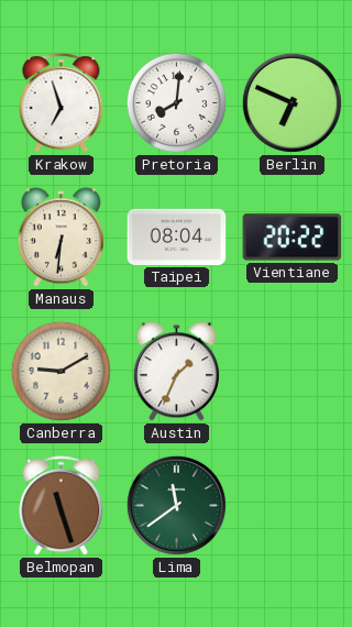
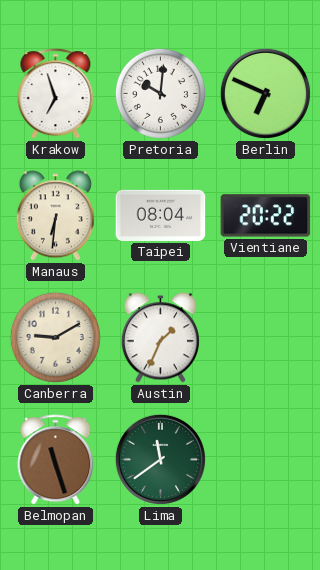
Pretoria: 8:01 -> 10:01 (160, 93)
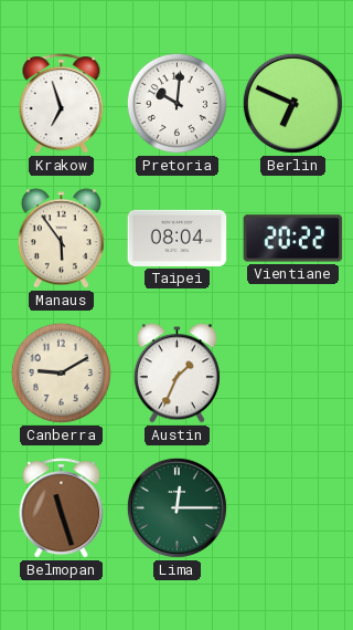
Manaus: 6:31 -> 5:54 (61, 239)
Lima: 11:39 -> 12:15 (176, 507)
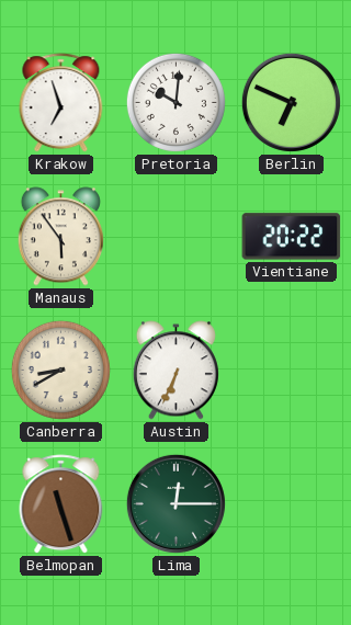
Taipei: 08:04 -> none (178, 238)
Canberra: 9:10 -> 8:40 (60, 370)
Austin: 1:34 -> 6:34 (175, 371)
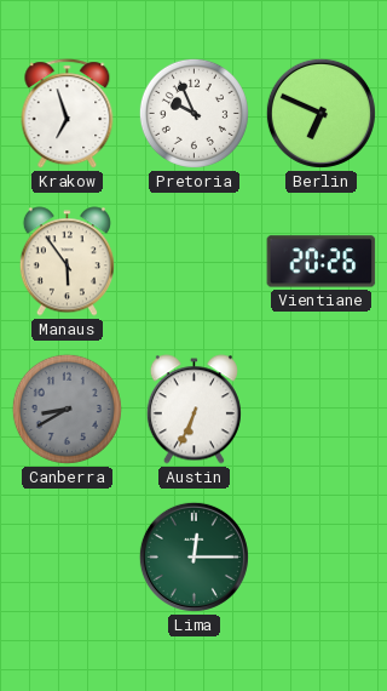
Pretoria: 10:01 -> 9:56 (193, 113)
Vientiane: 20:22 -> 20:26 (322, 262)
Canberra dial: cream -> grey (67, 409)
Belmopan: 11:27 -> none (61, 504)
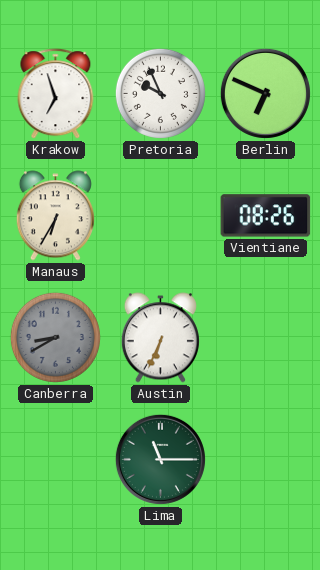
Manaus: 5:54 -> 6:35 (55, 216)
Vientiane: 20:26 -> 08:26 (266, 216)
Lima: 12:15 -> 11:15 (160, 459)
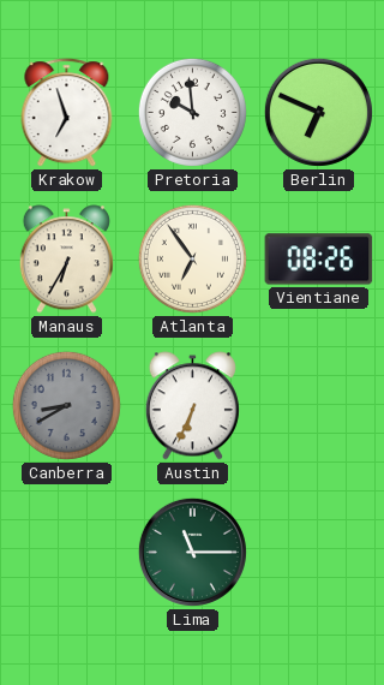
Pretoria: 9:56 -> 9:59 (192, 112)
Atlanta: none -> 6:54 (192, 258)
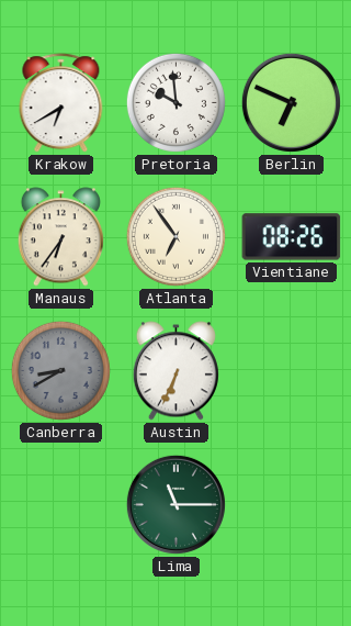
Krakow: 6:57 -> 6:40 (61, 103)
Manaus: 6:35 -> 6:36 (60, 237)
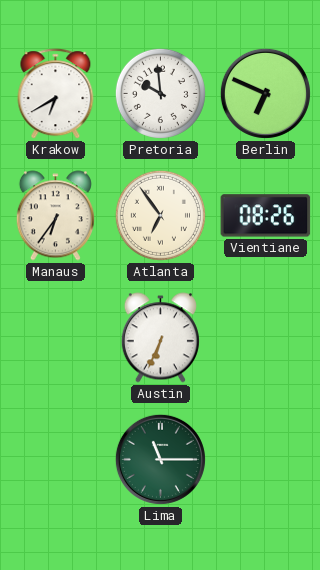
Canberra: 8:40 -> none (60, 370)
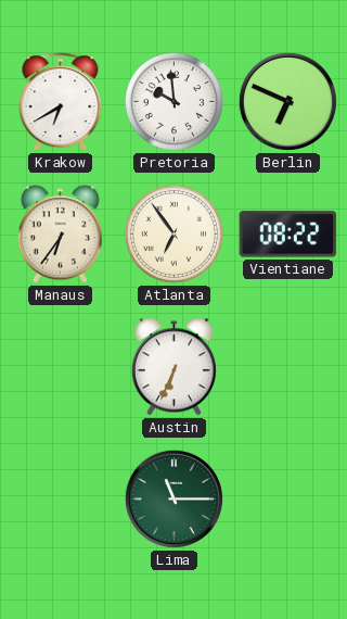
Vientiane: 08:26 -> 08:22 (288, 235)
